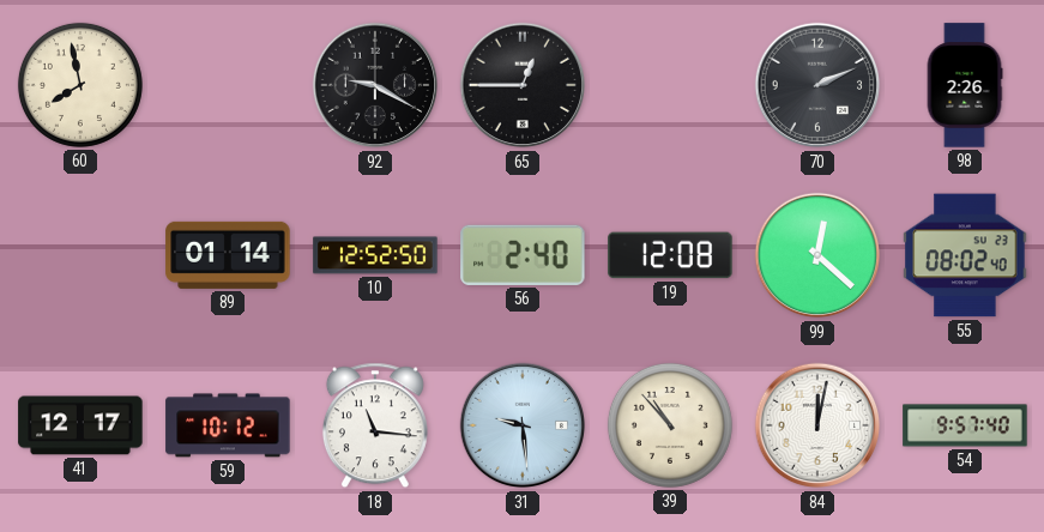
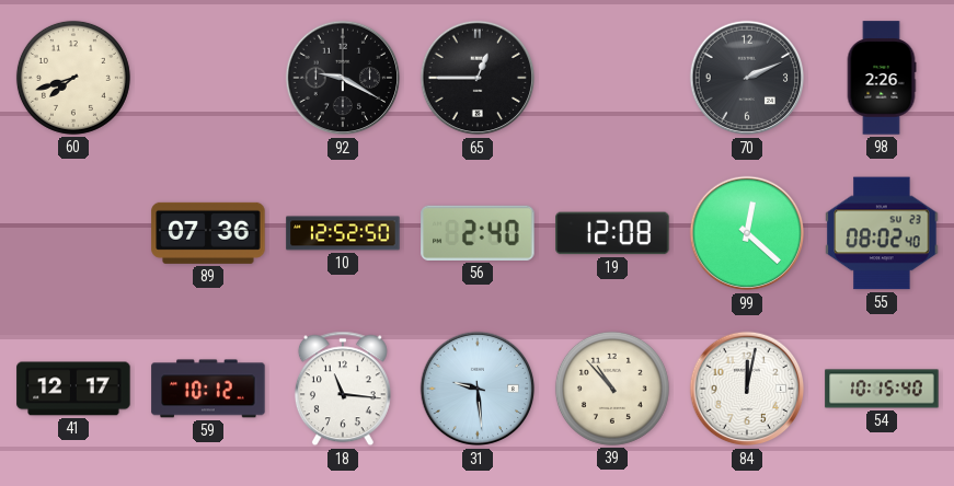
60: 7:58 -> 7:42 (73, 78)
89: 01:14 -> 07:36 (208, 233)
54: 9:57 -> 10:15 (882, 389)
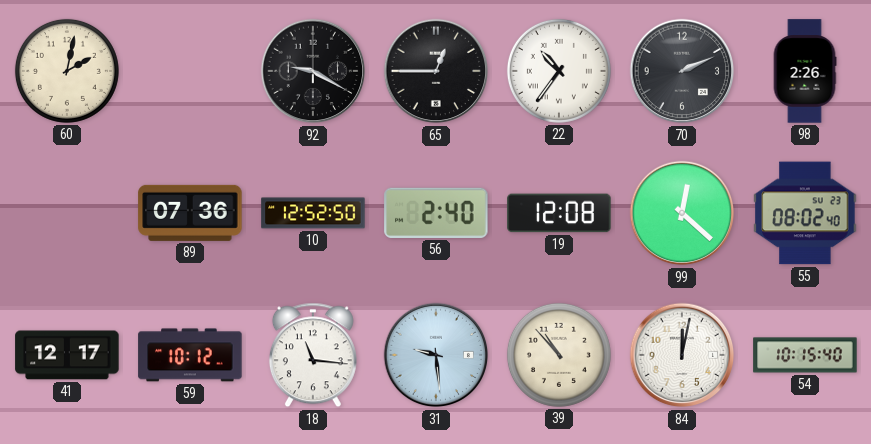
60: 7:42 -> 2:02 (67, 71)
22: none -> 10:36 (559, 71)
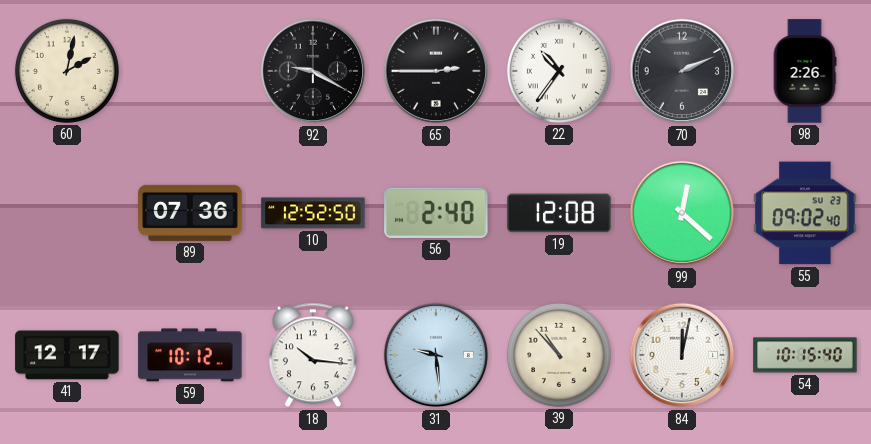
65: 12:45 -> 2:45 (436, 71)
55: 08:02 -> 09:02 (805, 213)
18: 11:16 -> 10:16 (313, 355)
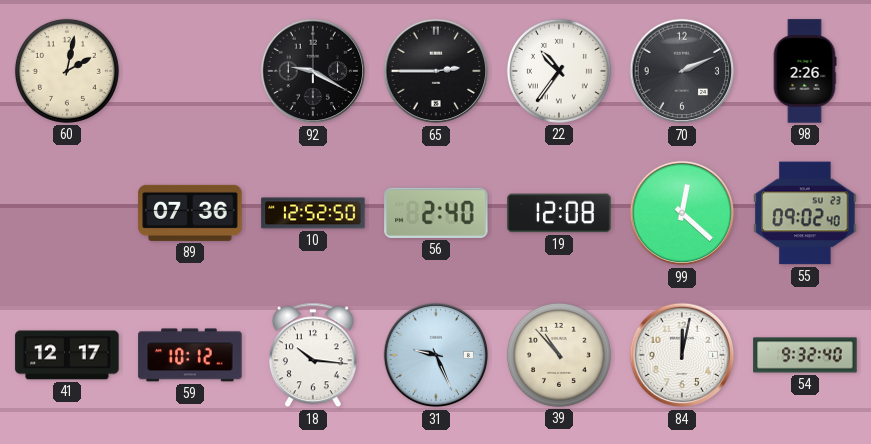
31: 9:29 -> 9:26 (436, 355)
54: 10:15 -> 9:32 (805, 355)
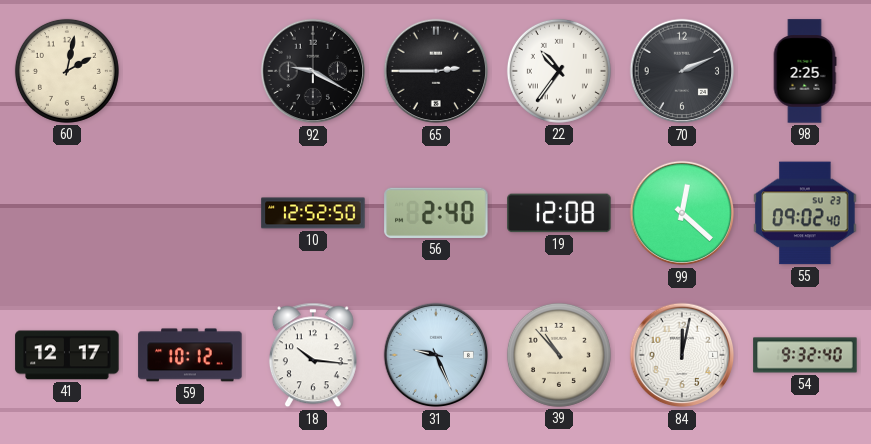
98: 2:26 -> 2:25 (805, 71)
89: 07:36 -> none (190, 213)
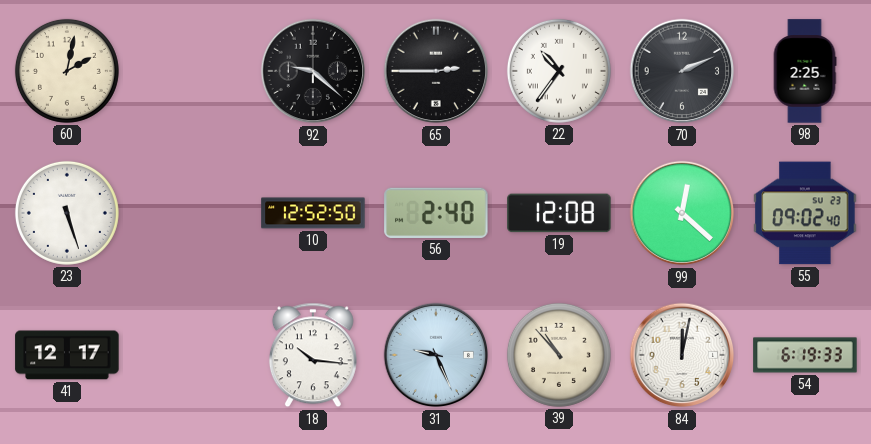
92: 9:20 -> 9:22 (313, 71)
23: none -> 5:27 (67, 213)
59: 10:12 -> none (190, 355)
54: 9:32 -> 6:19 (805, 355)
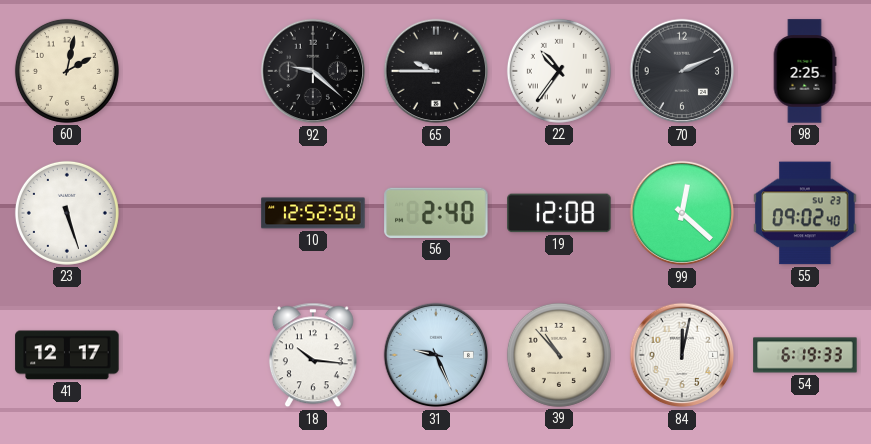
65: 2:45 -> 9:45 (436, 71)
